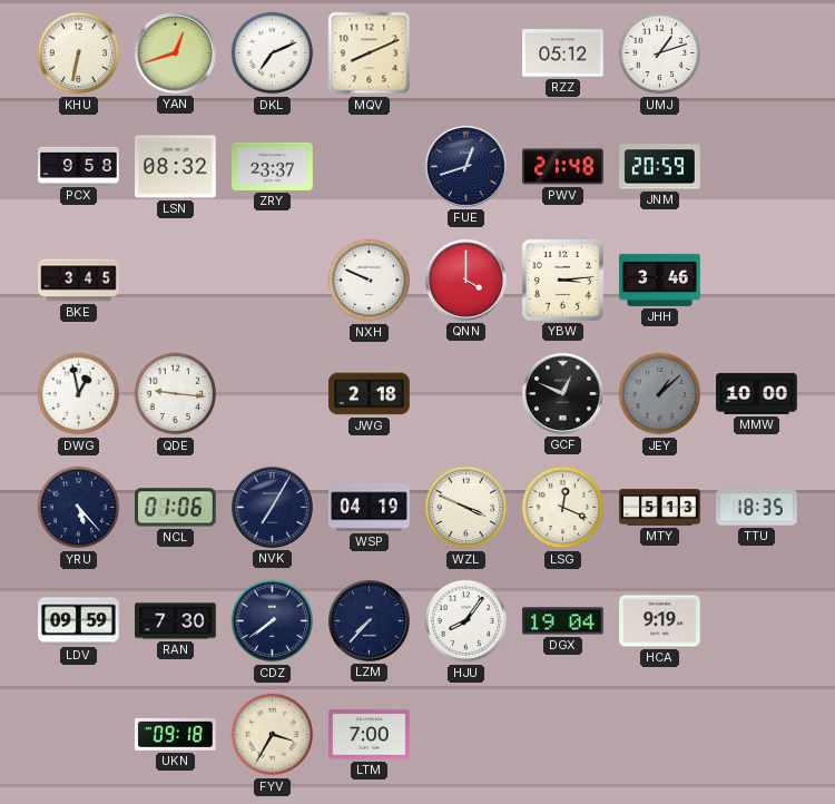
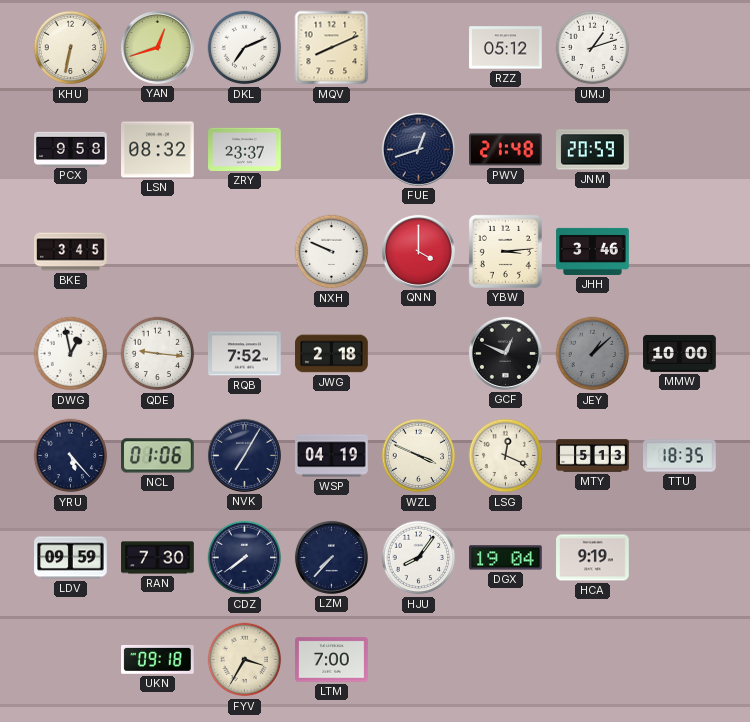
RQB: none -> 7:52 (245, 354)
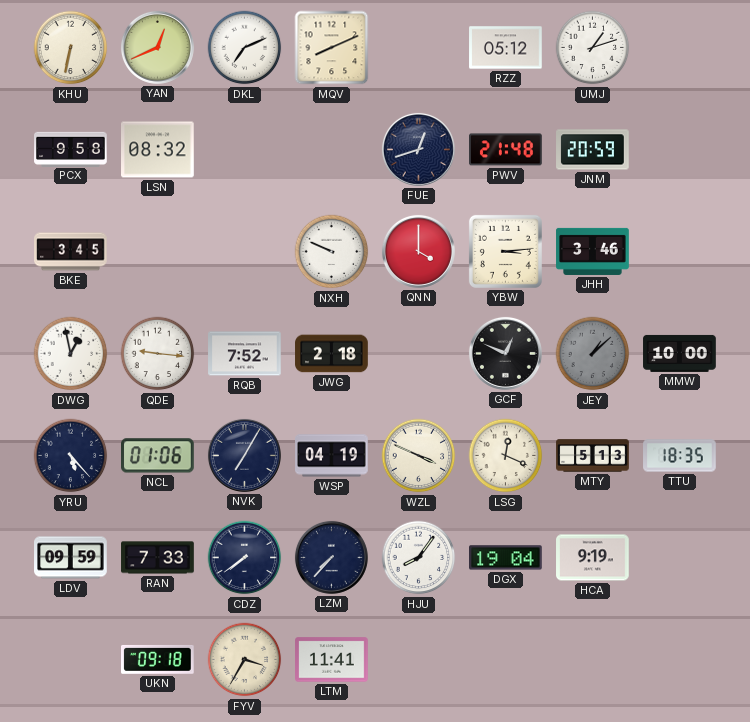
YAN: 12:42 -> 12:41 (157, 47)
ZRY: 23:37 -> none (245, 149)
RAN: 7:30 -> 7:33 (158, 558)
LTM: 7:00 -> 11:41 (332, 660)
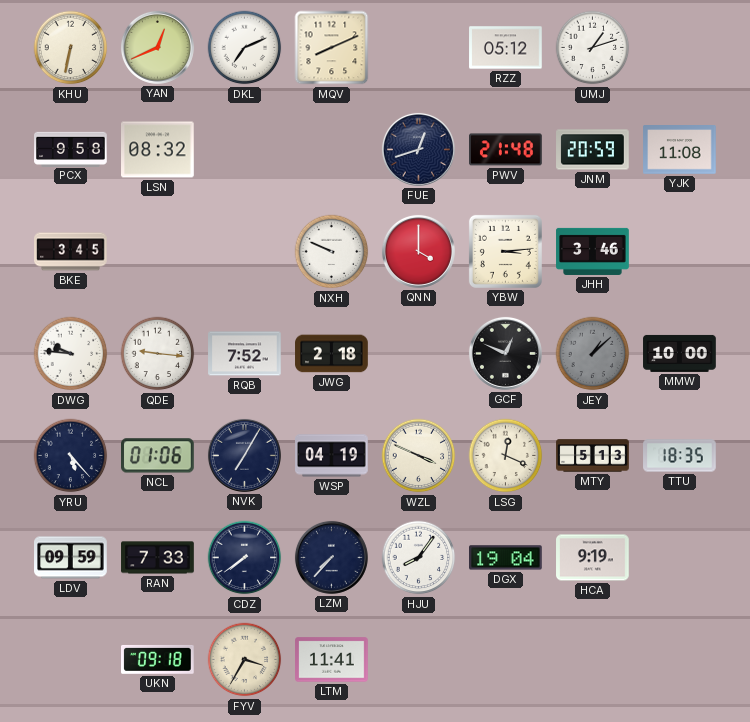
YJK: none -> 11:08 (680, 150)
DWG: 12:58 -> 9:46 (71, 354)
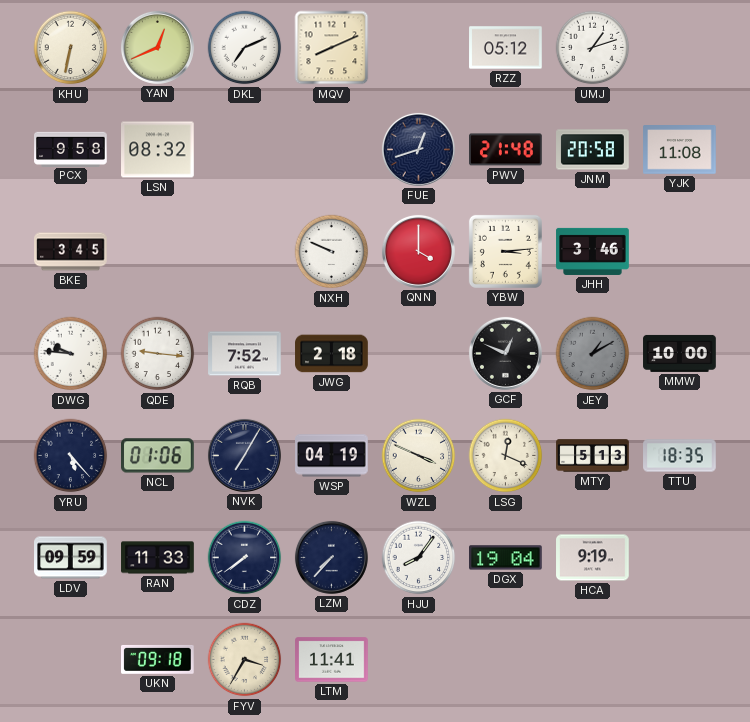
JNM: 20:59 -> 20:58 (593, 150)
JEY: 1:08 -> 1:10 (593, 354)
RAN: 7:33 -> 11:33 (158, 558)
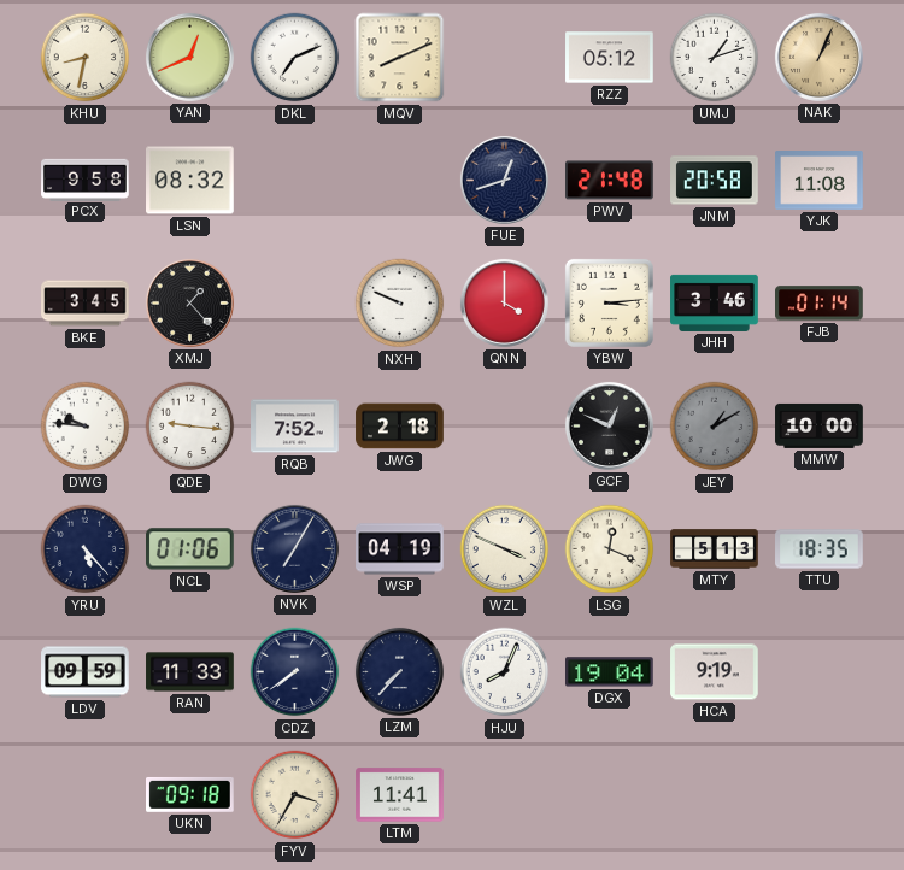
KHU: 6:32 -> 8:32 (86, 58)
NAK: none -> 1:04 (818, 57)
XMJ: none -> 1:23 (189, 302)
FJB: none -> 01:14 (820, 304)
HJU: 8:06 -> 8:04 (505, 672)
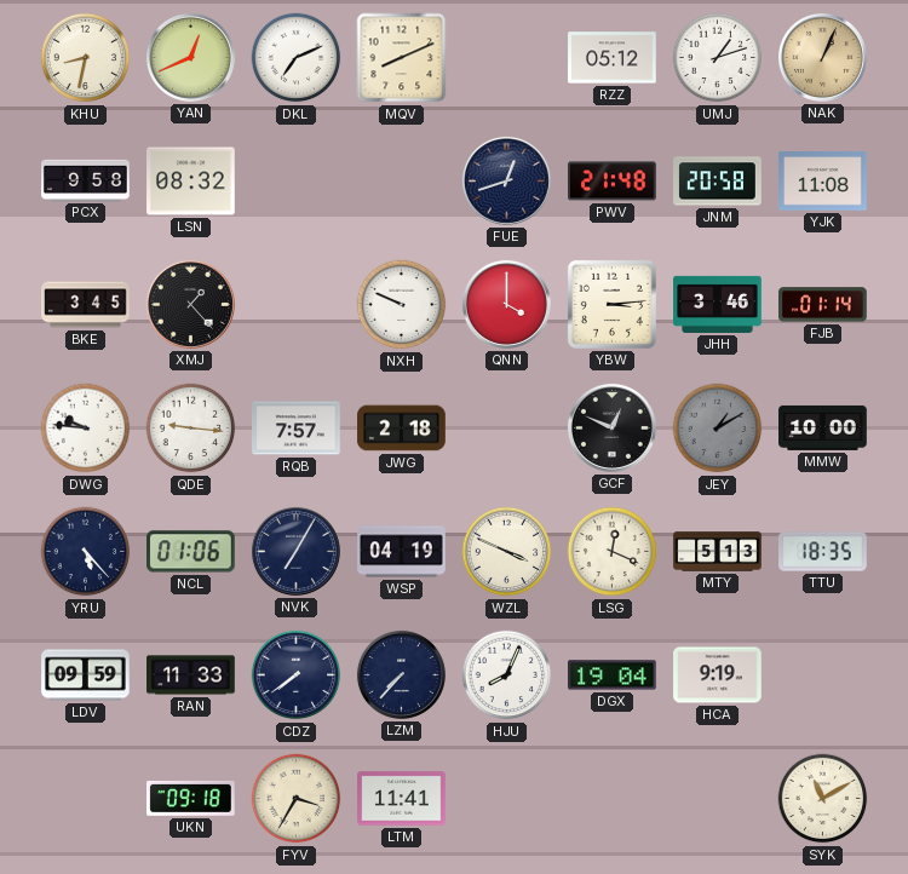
RQB: 7:52 -> 7:57 (297, 429)
SYK: none -> 11:10 (823, 799)
